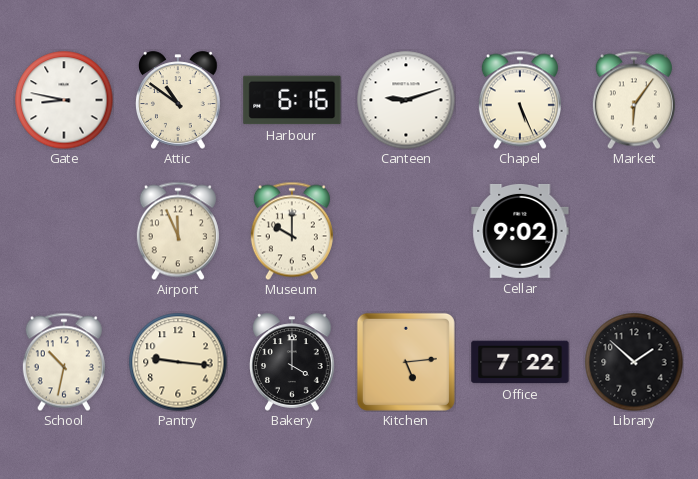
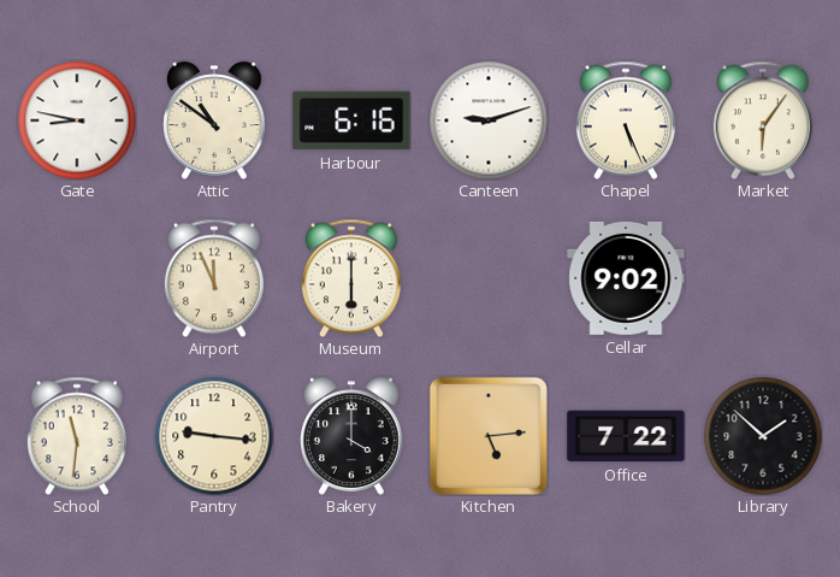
Museum: 10:00 -> 6:00 (351, 278)
School: 10:32 -> 11:31 (77, 436)
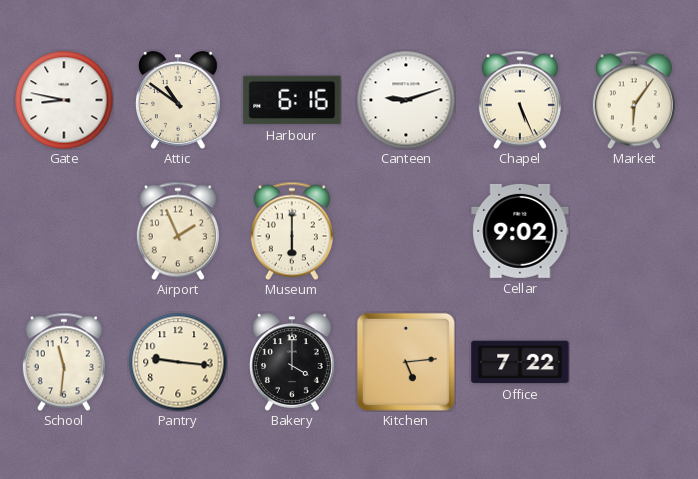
Airport: 11:56 -> 1:56 (178, 231)
Library: 1:52 -> none (763, 436)
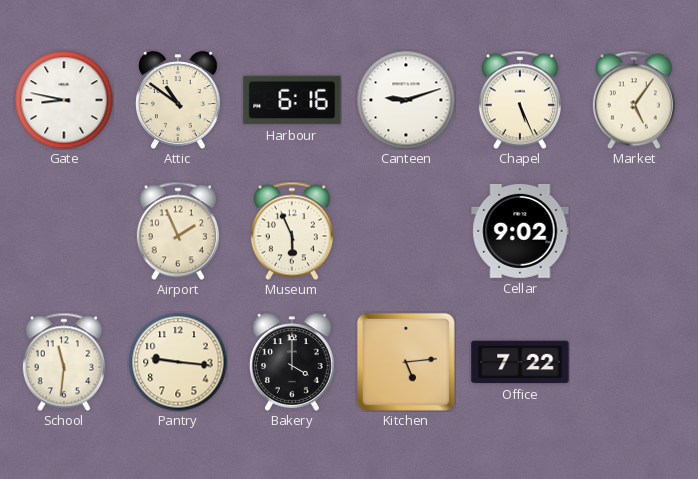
Market: 6:06 -> 5:06 (634, 100)
Museum: 6:00 -> 5:56 (292, 231)
